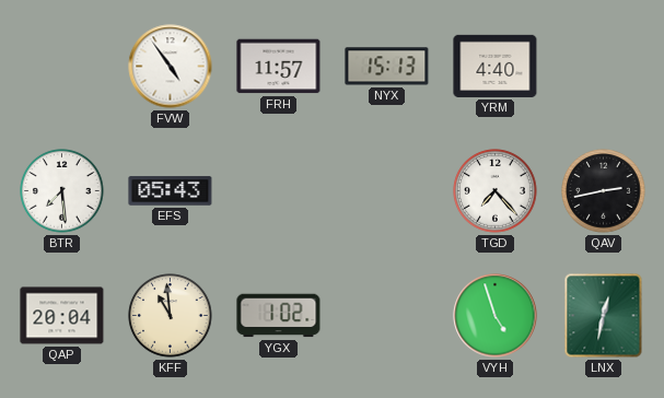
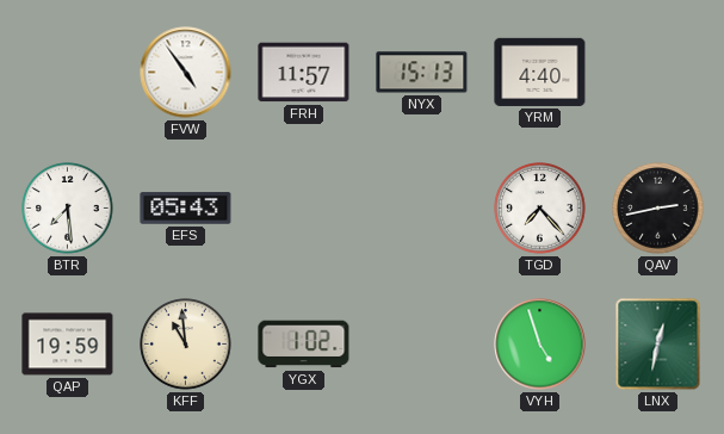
QAP: 20:04 -> 19:59 (68, 345)
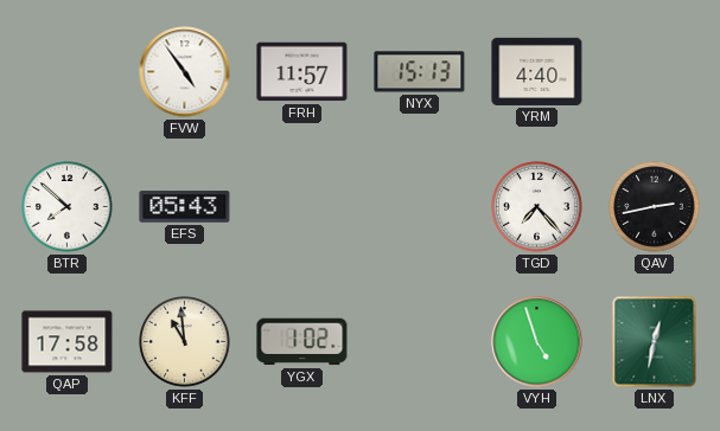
BTR: 7:29 -> 7:52 (68, 207)
QAP: 19:59 -> 17:58 (68, 342)
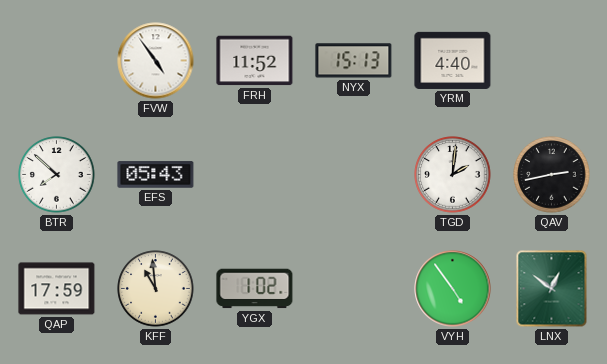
FRH: 11:57 -> 11:52 (255, 61)
TGD: 7:23 -> 2:01 (453, 175)
QAP: 17:58 -> 17:59 (57, 289)
VYH: 4:57 -> 4:54 (453, 289)
LNX: 12:32 -> 12:51 (552, 289)
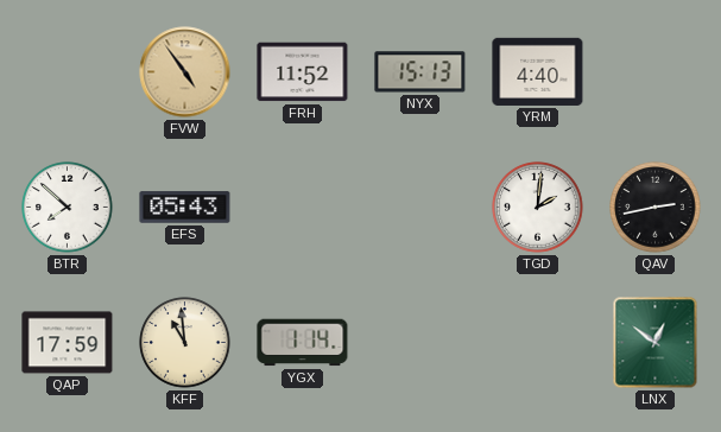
FVW dial: white -> champagne (185, 72)
YGX: 1:02 -> 1:14 (303, 343)
VYH: 4:54 -> none (453, 289)
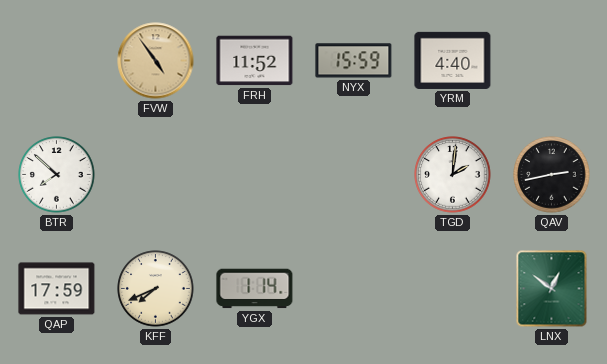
NYX: 15:13 -> 15:59 (354, 61)
EFS: 05:43 -> none (185, 208)
KFF: 10:59 -> 7:41 (156, 289)
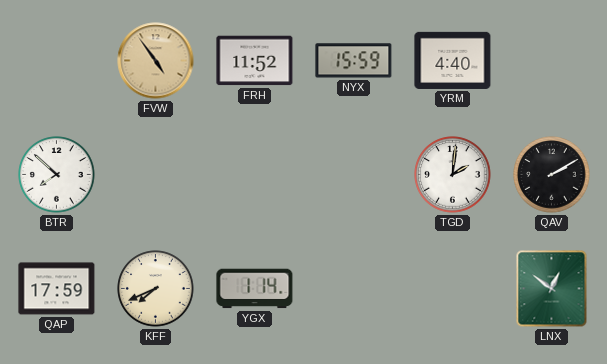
QAV: 2:43 -> 2:10 (552, 175)
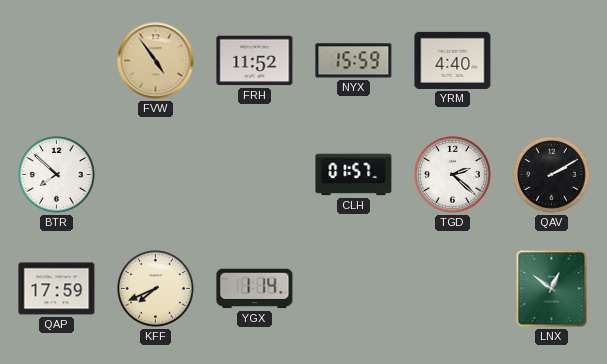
CLH: none -> 01:57 (354, 175)
TGD: 2:01 -> 2:22 (453, 175)
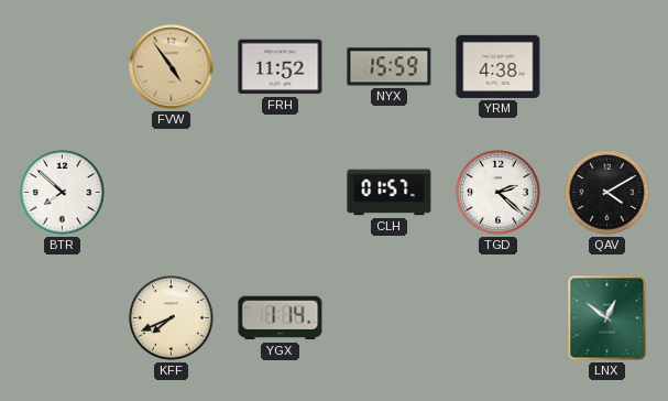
YRM: 4:40 -> 4:38 (499, 66)
QAV: 2:10 -> 4:10 (607, 193)
QAP: 17:59 -> none (57, 289)
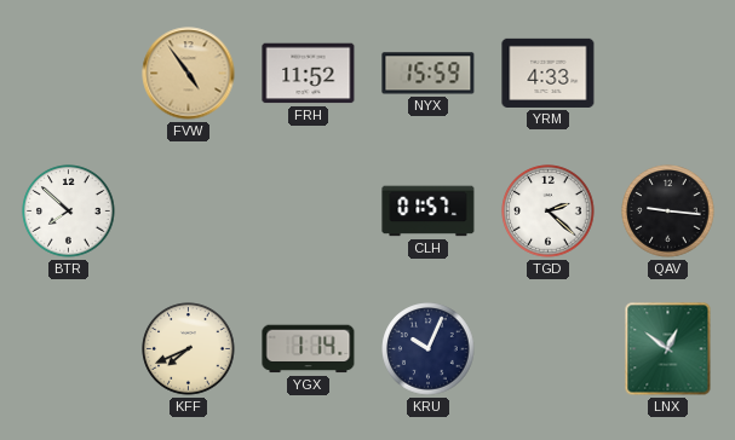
YRM: 4:38 -> 4:33 (549, 73)
QAV: 4:10 -> 9:16 (668, 212)
KRU: none -> 10:04 (429, 349)
